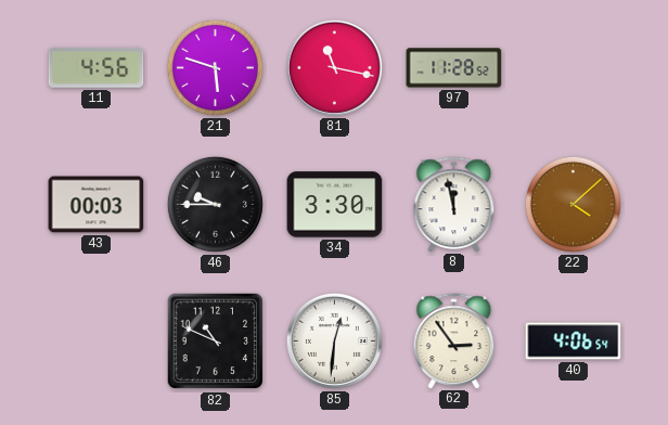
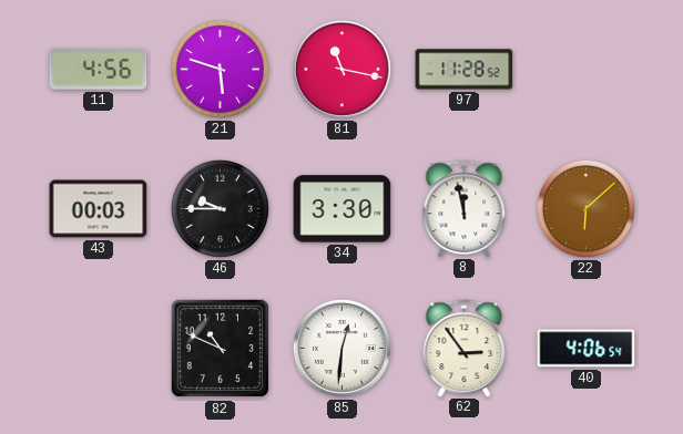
22: 4:08 -> 6:08 (585, 208)
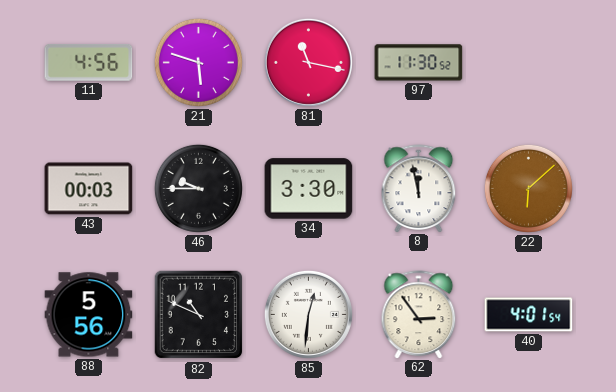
97: 11:28 -> 11:30 (419, 63)
88: none -> 5:56 (89, 315)
40: 4:06 -> 4:01 (529, 315)
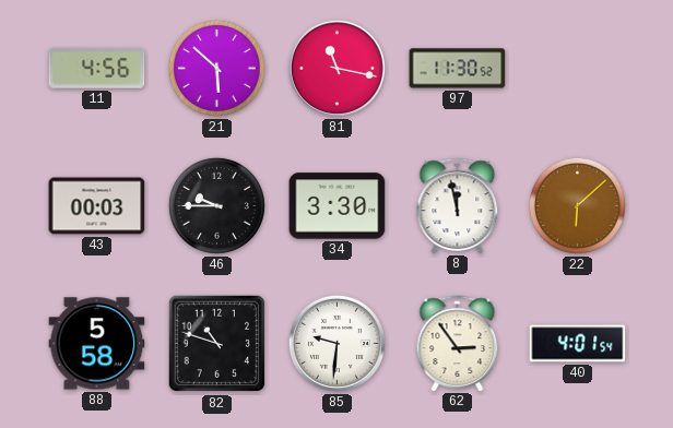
21: 5:48 -> 5:52 (216, 68)
88: 5:56 -> 5:58 (97, 344)
82: 10:49 -> 10:48 (217, 344)
85: 12:31 -> 9:31 (336, 343)
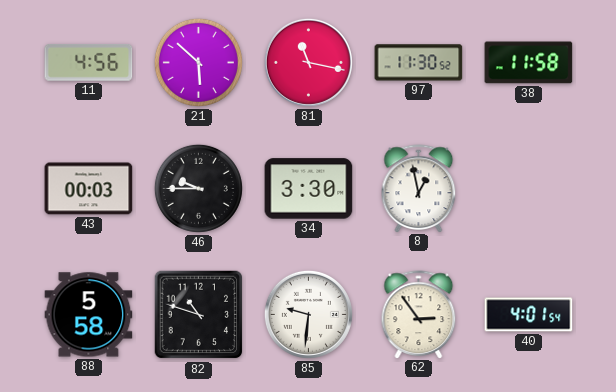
38: none -> 11:58 (529, 63)
8: 11:58 -> 12:58 (419, 188)
22: 6:08 -> none (577, 205)
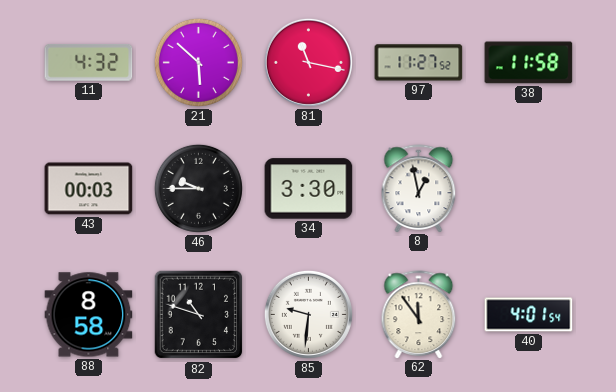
11: 4:56 -> 4:32 (89, 62)
97: 11:30 -> 11:27 (419, 63)
88: 5:58 -> 8:58 (89, 315)
62: 2:54 -> 11:54 (419, 314)
